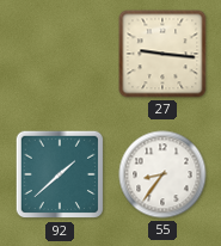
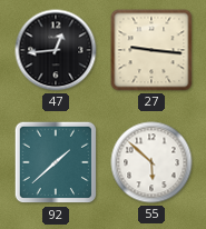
47: none -> 12:44 (56, 50)
55: 8:36 -> 5:52 (151, 162)
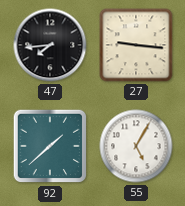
47: 12:44 -> 7:44 (50, 45)
55: 5:52 -> 5:05 (136, 146)
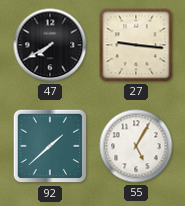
47: 7:44 -> 7:40 (50, 45)
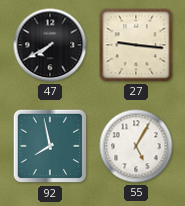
92: 1:38 -> 7:58 (50, 146)
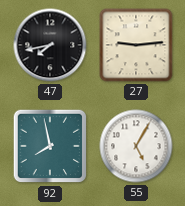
47: 7:40 -> 7:43 (50, 45)
27: 9:16 -> 9:14 (136, 45)
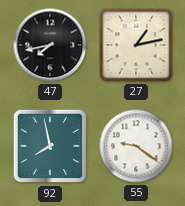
27: 9:14 -> 1:13 (136, 45)
55: 5:05 -> 9:21 (136, 146)
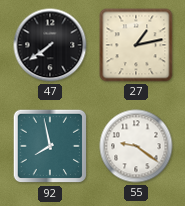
47: 7:43 -> 7:39 (50, 45)
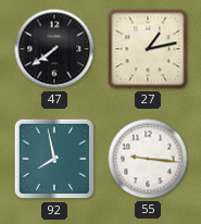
55: 9:21 -> 9:16 (148, 159)
